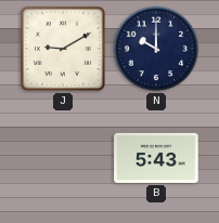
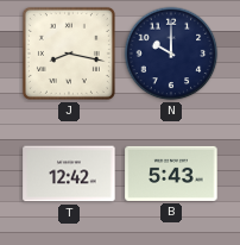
J: 9:10 -> 8:17 (69, 54)
T: none -> 12:42 (69, 174)
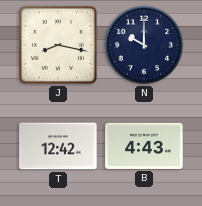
B: 5:43 -> 4:43 (144, 146)
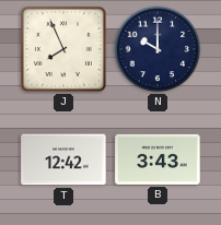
J: 8:17 -> 7:56 (63, 49)
B: 4:43 -> 3:43 (158, 159)
